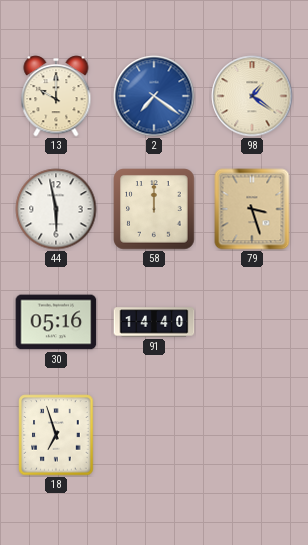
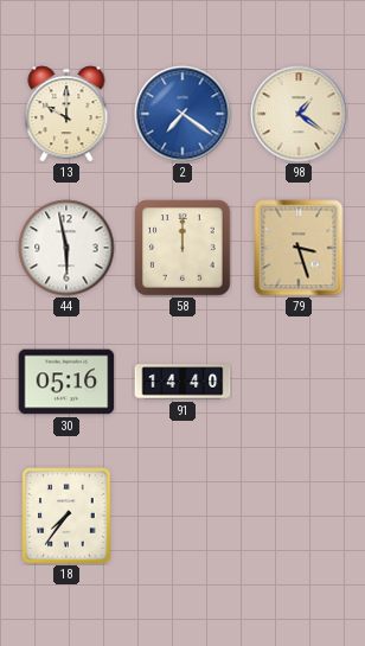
18: 6:57 -> 7:36 (66, 516)
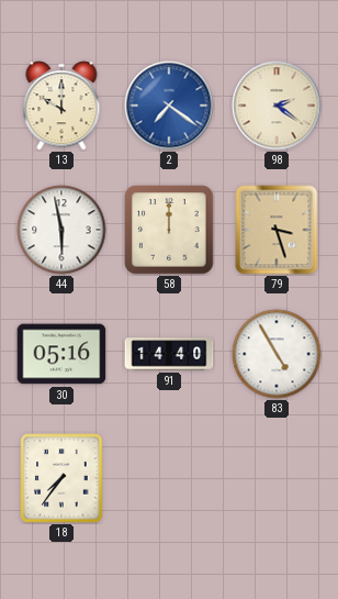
98: 1:21 -> 2:21 (277, 106)
83: none -> 4:55 (277, 354)
